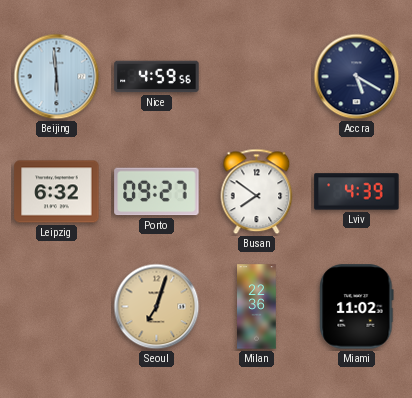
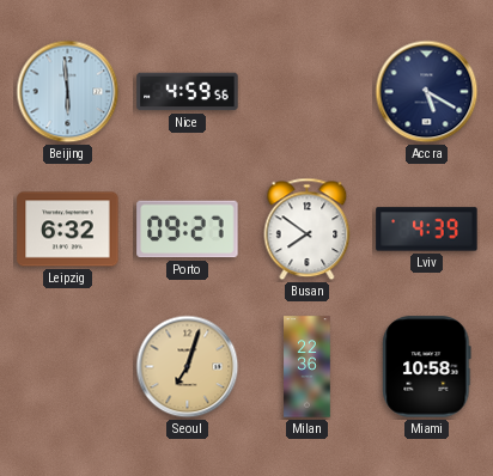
Miami: 11:02 -> 10:58 (427, 367)
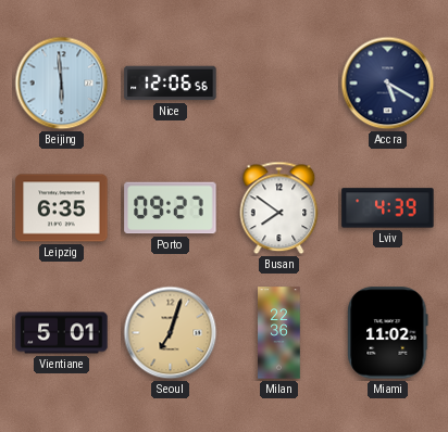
Nice: 4:59 -> 12:06 (171, 84)
Leipzig: 6:32 -> 6:35 (62, 208)
Vientiane: none -> 5:01 (62, 333)
Miami: 10:58 -> 11:02 (388, 333)
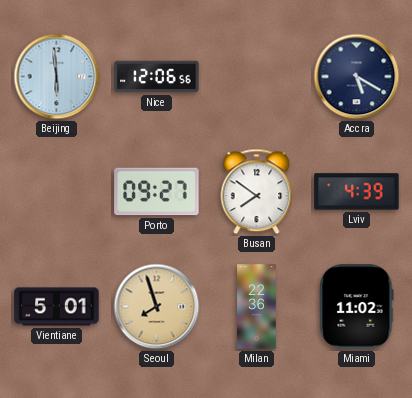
Leipzig: 6:35 -> none (62, 208)
Seoul: 7:03 -> 7:57 (157, 307)
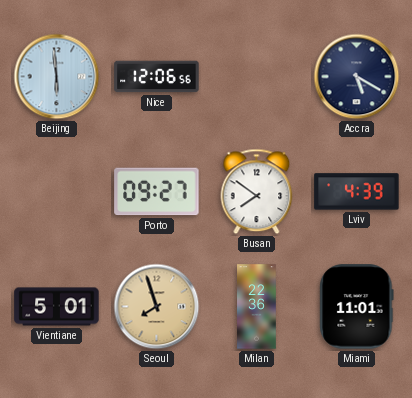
Miami: 11:02 -> 11:01 (357, 307)
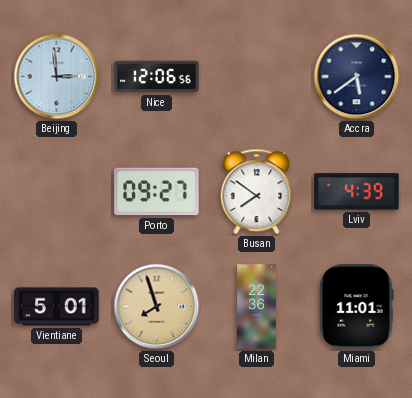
Beijing: 5:59 -> 2:59 (57, 77)
Accra: 5:20 -> 5:39 (357, 77)
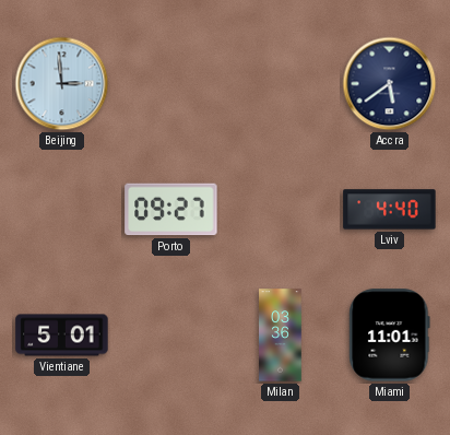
Nice: 12:06 -> none (157, 77)
Busan: 7:51 -> none (257, 192)
Lviv: 4:39 -> 4:40 (390, 210)
Seoul: 7:57 -> none (157, 307)
Milan: 22:36 -> 03:36 (281, 336)
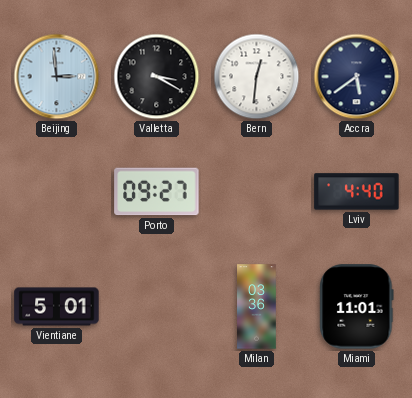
Valletta: none -> 3:20 (157, 77)
Bern: none -> 12:31 (257, 77)
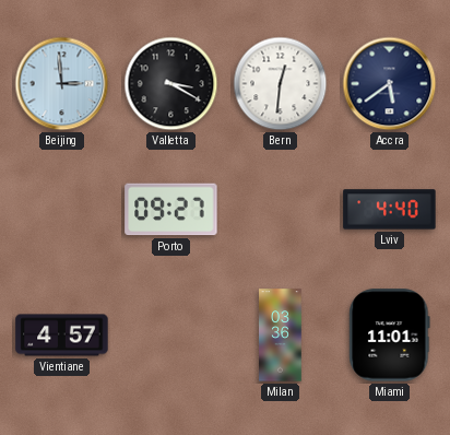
Vientiane: 5:01 -> 4:57 (62, 336)
